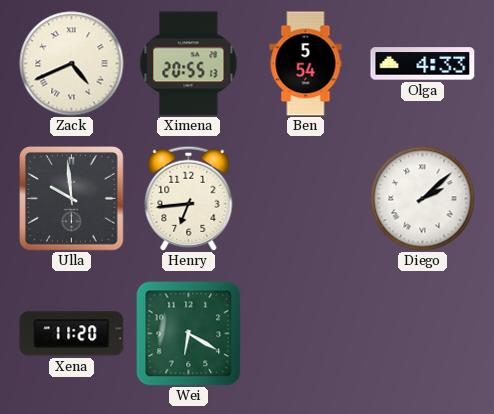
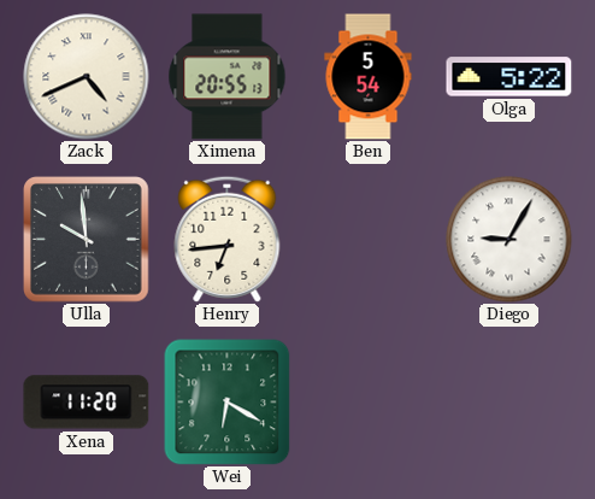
Olga: 4:33 -> 5:22 (509, 77)
Diego: 2:08 -> 9:05 (509, 240)
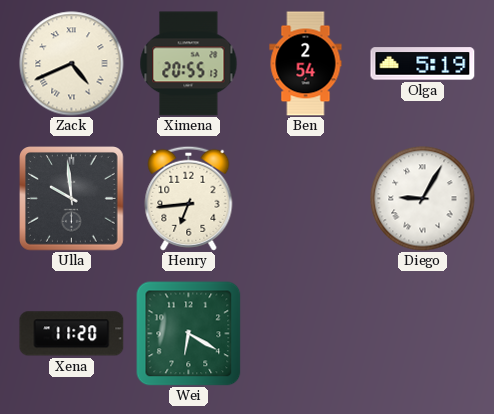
Ben: 5:54 -> 2:54 (306, 64)
Olga: 5:22 -> 5:19 (423, 64)
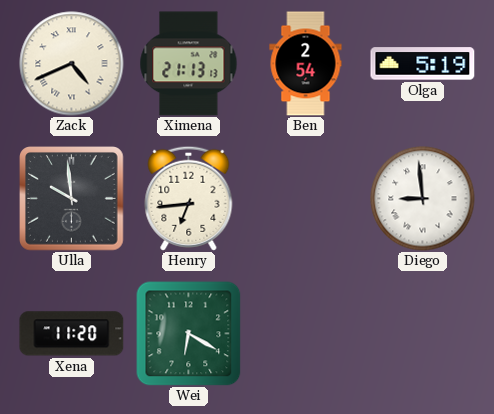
Ximena: 20:55 -> 21:13 (189, 64)
Diego: 9:05 -> 8:59 (423, 199)
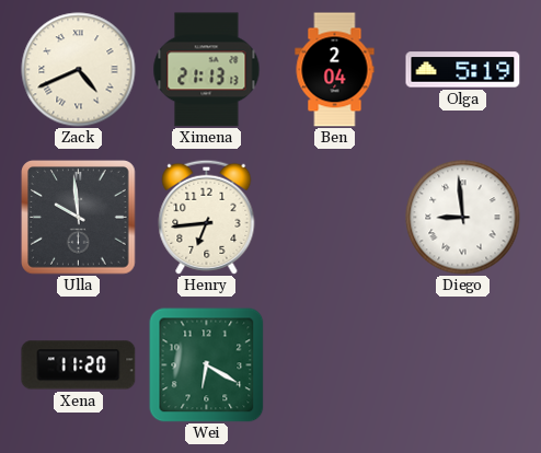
Ben: 2:54 -> 2:04 (335, 70)
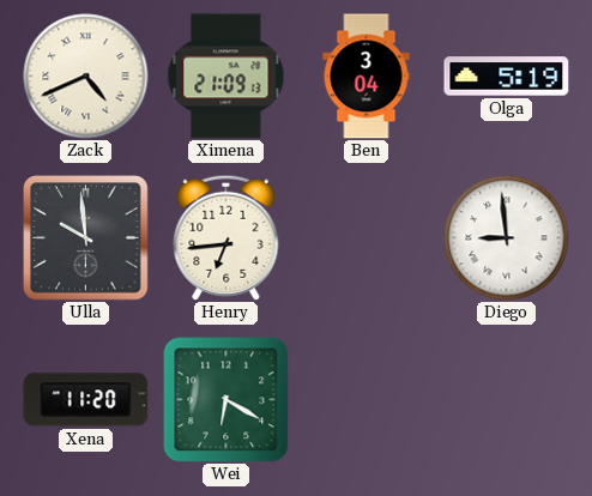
Ximena: 21:13 -> 21:09 (226, 77)
Ben: 2:04 -> 3:04 (367, 77)
